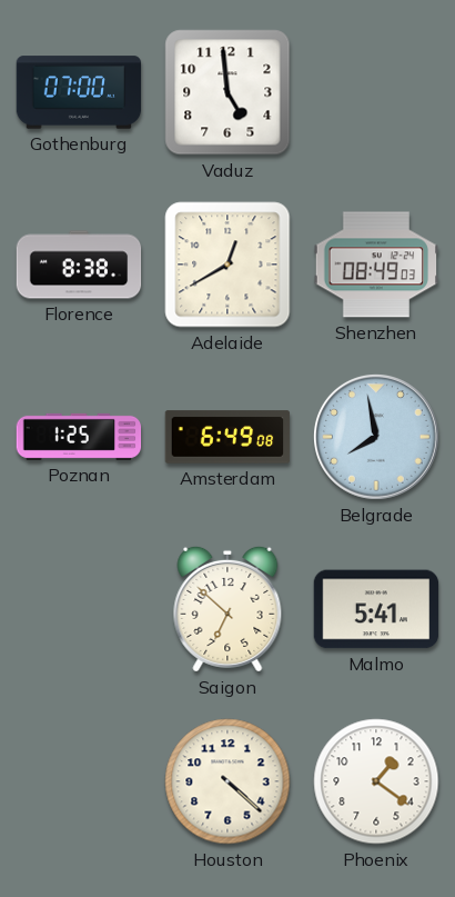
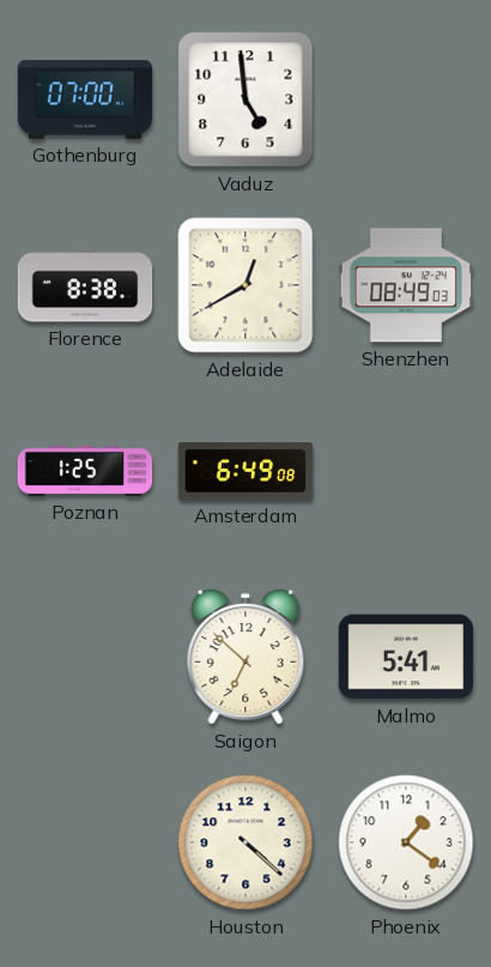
Belgrade: 7:58 -> none (376, 437)
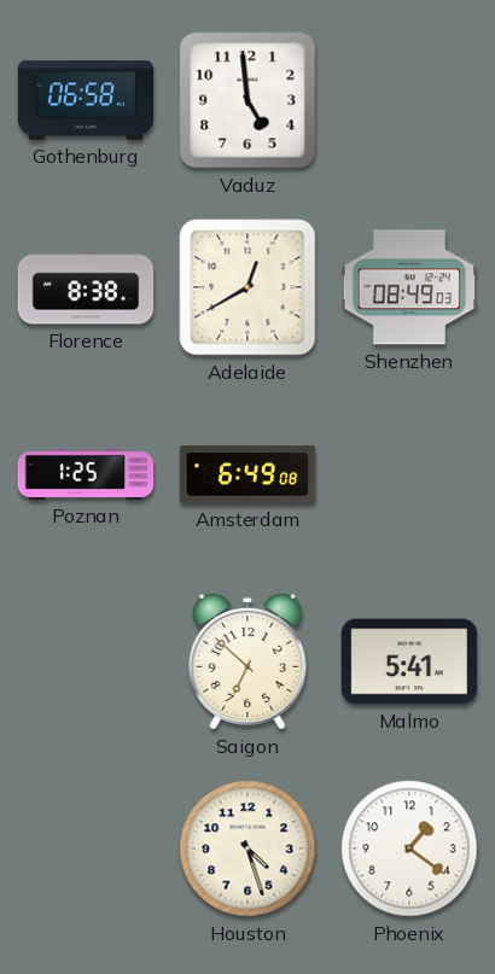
Gothenburg: 07:00 -> 06:58 (86, 100)
Houston: 4:22 -> 4:27 (247, 848)
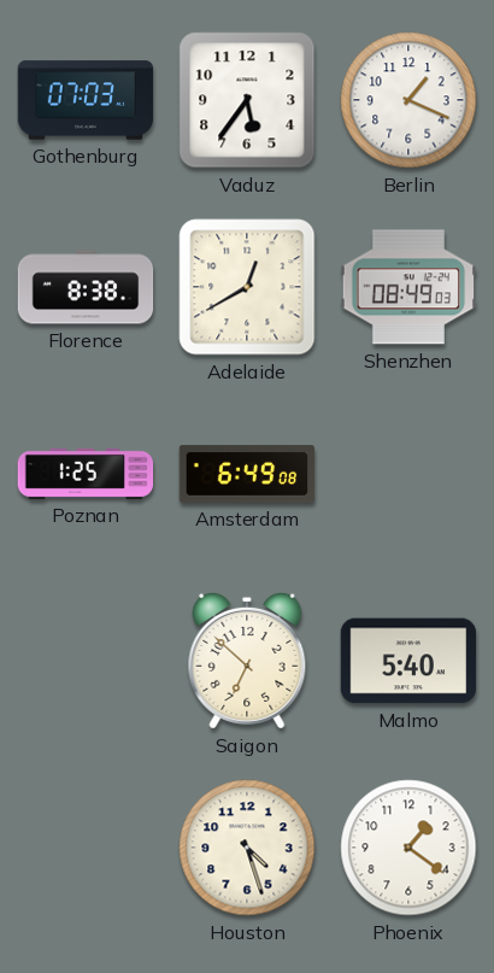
Gothenburg: 06:58 -> 07:03 (86, 100)
Vaduz: 4:59 -> 5:36 (247, 100)
Berlin: none -> 1:19 (408, 100)
Malmo: 5:41 -> 5:40 (408, 661)
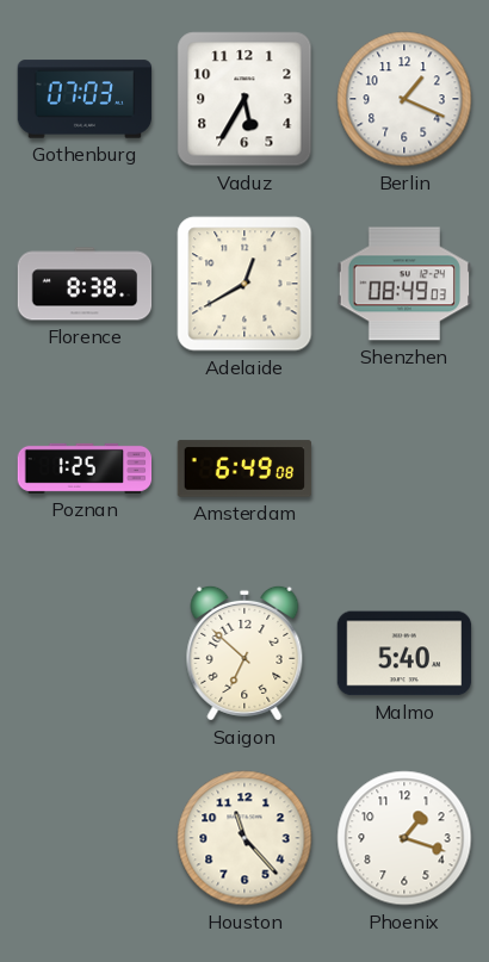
Vaduz: 5:36 -> 5:35 (244, 99)
Houston: 4:27 -> 11:23 (244, 838)
Phoenix: 1:21 -> 1:18 (404, 838)
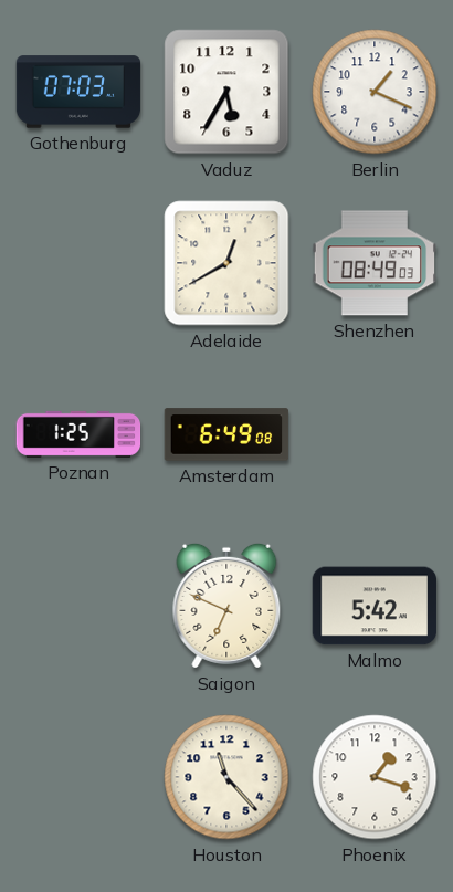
Florence: 8:38 -> none (85, 284)
Saigon: 6:52 -> 6:49 (227, 606)
Malmo: 5:40 -> 5:42 (375, 606)
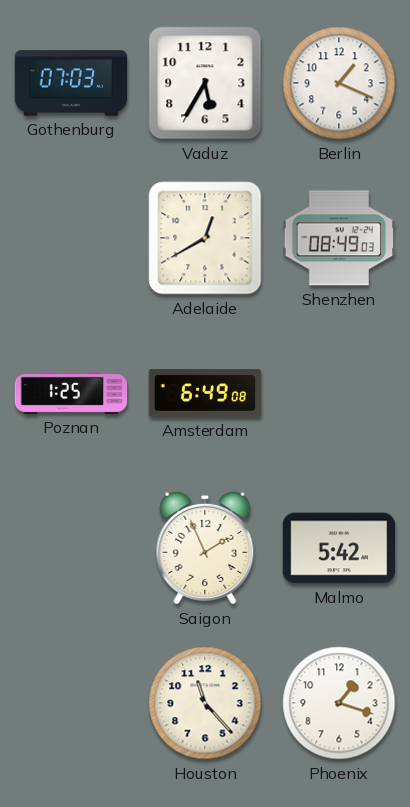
Saigon: 6:49 -> 1:56 (205, 548)
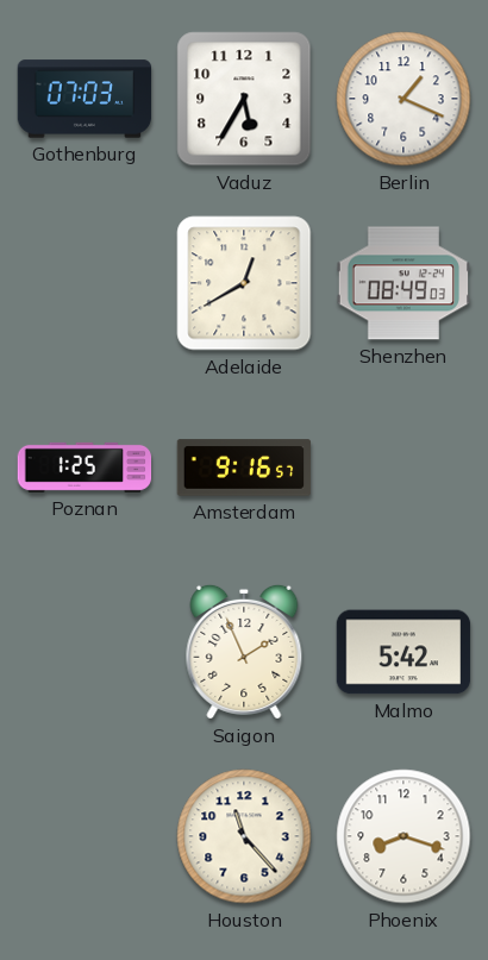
Amsterdam: 6:49 -> 9:16 (244, 468)
Phoenix: 1:18 -> 8:18 (403, 836)
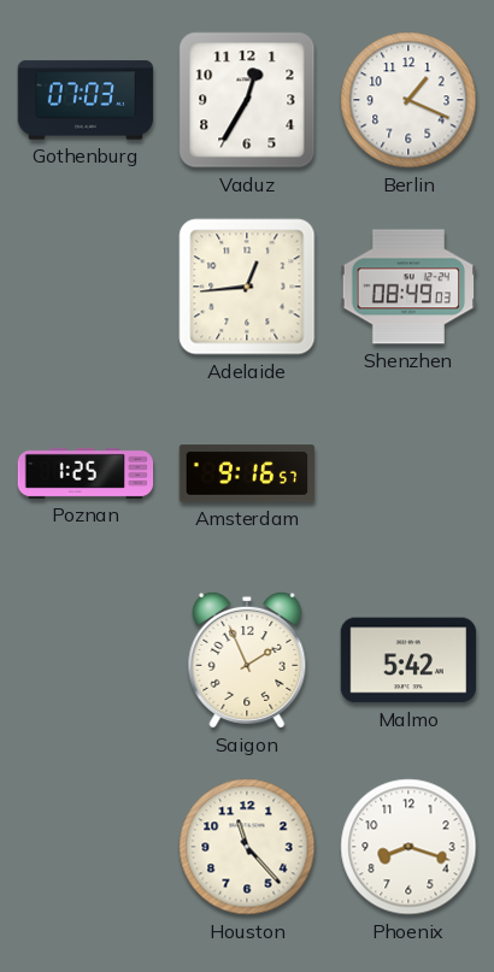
Vaduz: 5:35 -> 12:35 (247, 100)
Adelaide: 12:40 -> 12:44 (247, 287)
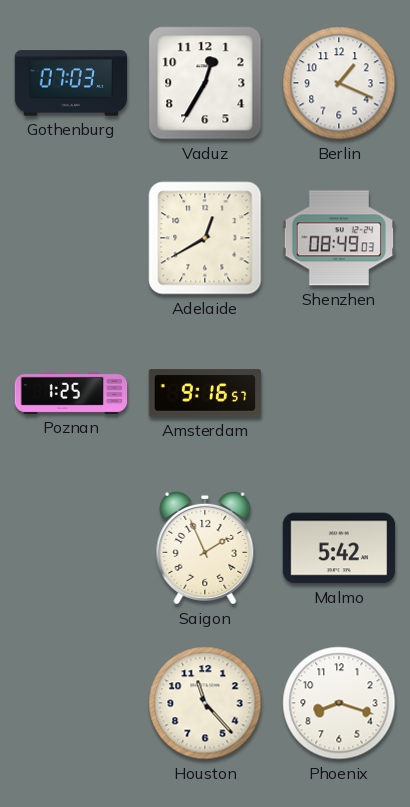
Adelaide: 12:44 -> 12:40 (205, 238)
